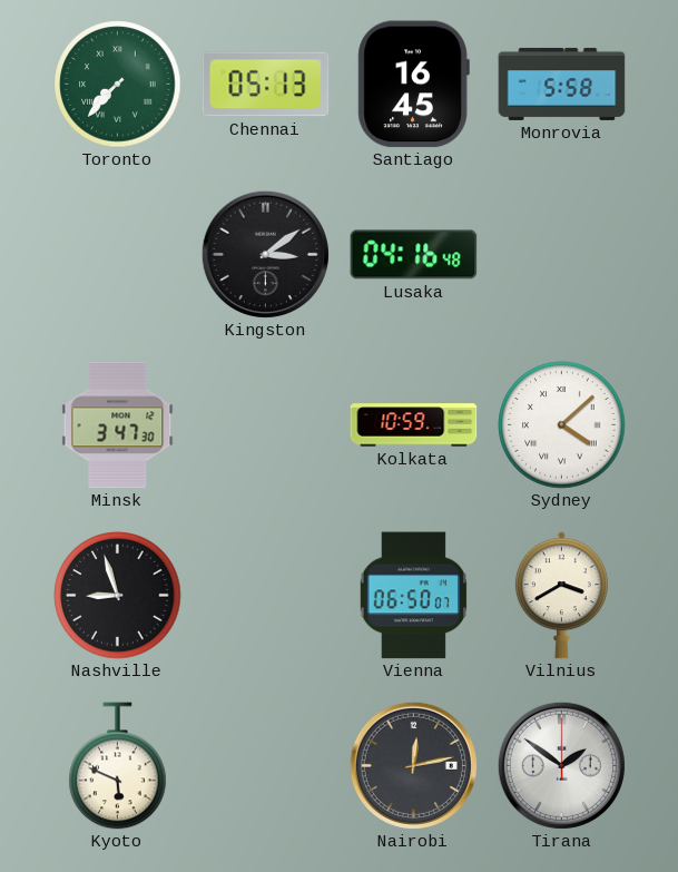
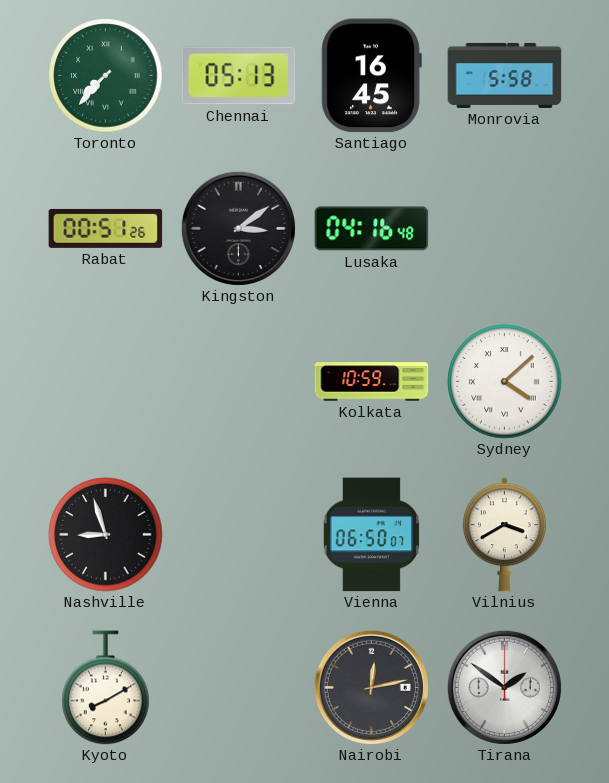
Rabat: none -> 00:51 (106, 228)
Minsk: 3:47 -> none (118, 425)
Kyoto: 5:49 -> 8:10 (106, 688)
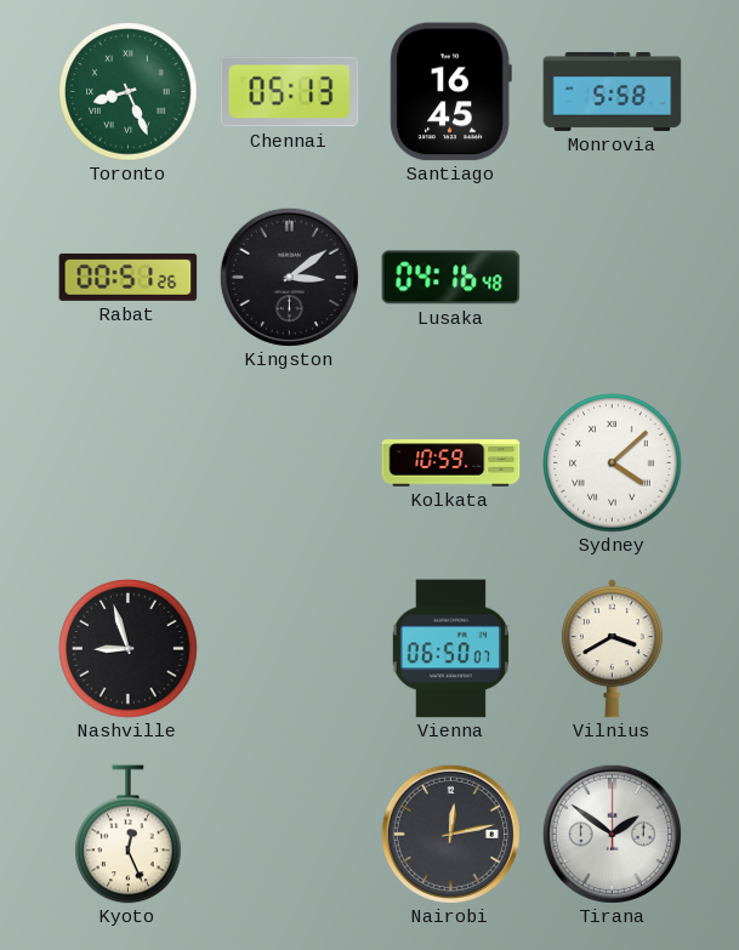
Toronto: 7:37 -> 8:26 (129, 92)
Kyoto: 8:10 -> 12:26 (129, 835)
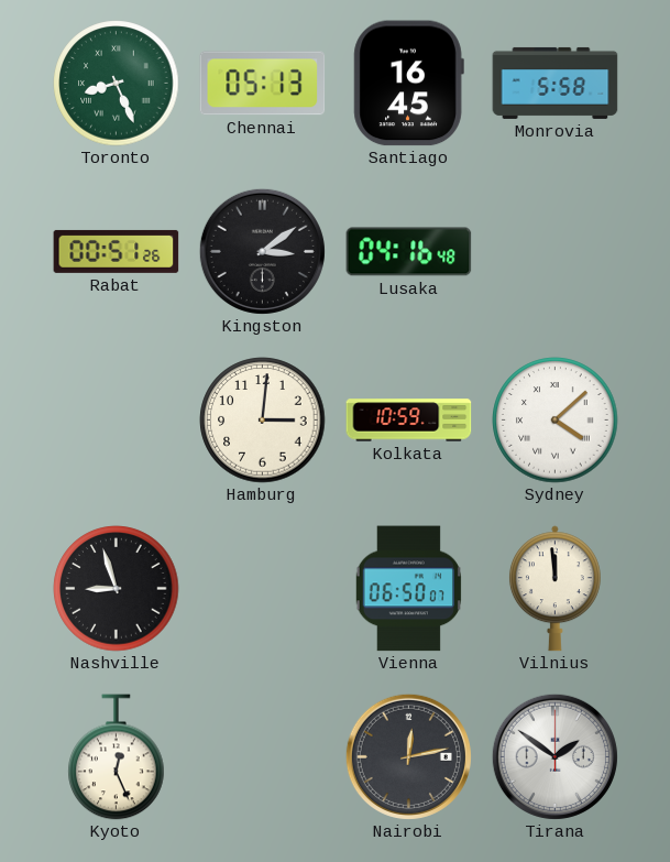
Hamburg: none -> 3:01 (263, 421)
Vilnius: 3:40 -> 11:59 (554, 589)
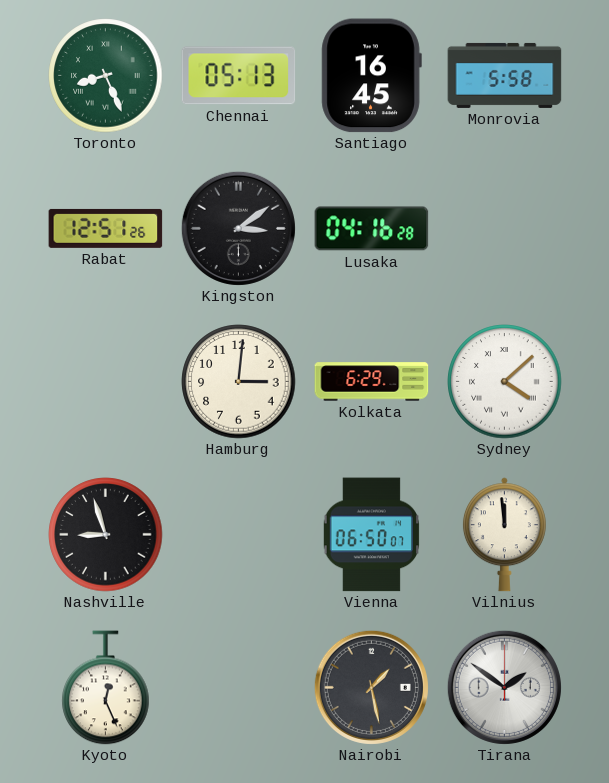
Rabat: 00:51 -> 12:51 (106, 228)
Lusaka: 04:16:48 -> 04:16:28 (372, 229)
Kolkata: 10:59 -> 6:29 (372, 382)
Nairobi: 12:13 -> 1:28 (371, 687)
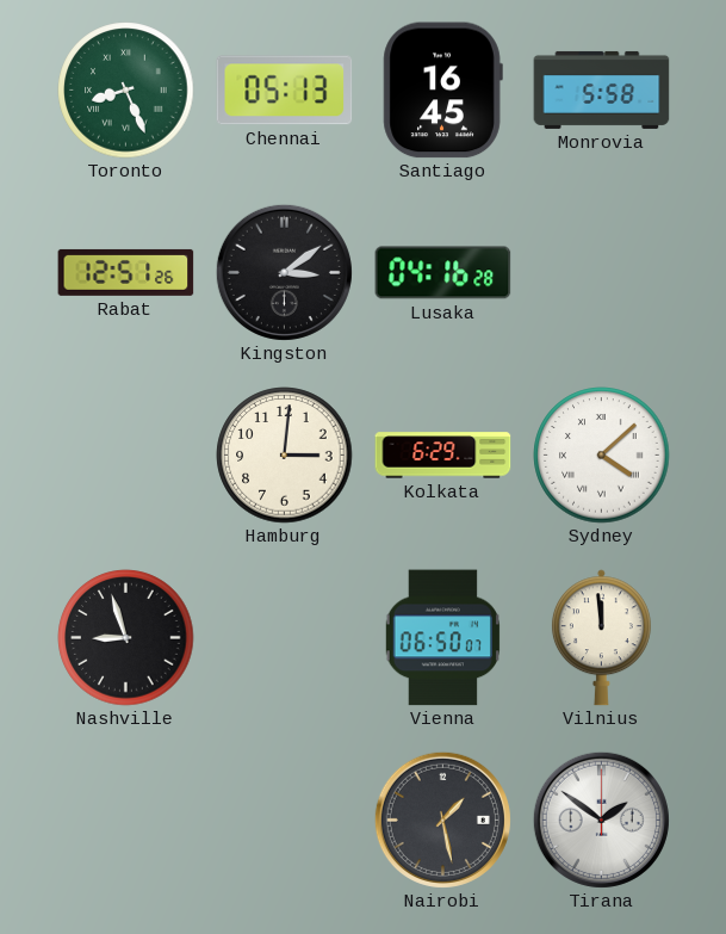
Kyoto: 12:26 -> none (106, 688)
